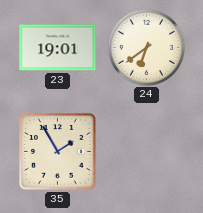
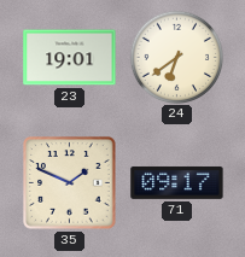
35: 1:55 -> 1:49 (70, 183)
71: none -> 09:17 (177, 182)
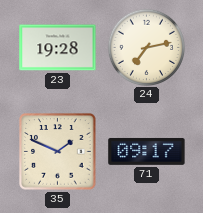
23: 19:01 -> 19:28 (58, 48)
24: 6:39 -> 7:13 (146, 47)
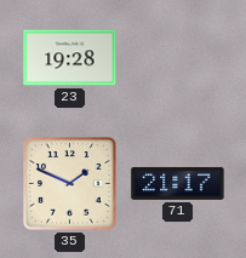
24: 7:13 -> none (146, 47)
71: 09:17 -> 21:17 (178, 183)
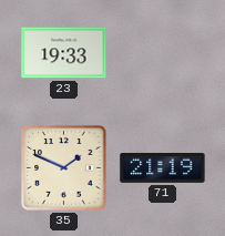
23: 19:28 -> 19:33 (64, 53)
71: 21:17 -> 21:19 (163, 167)
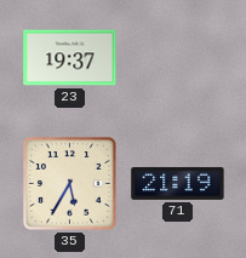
23: 19:33 -> 19:37 (70, 58)
35: 1:49 -> 5:35 (70, 184)
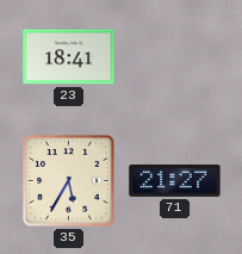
23: 19:37 -> 18:41 (69, 57)
71: 21:19 -> 21:27 (175, 180)
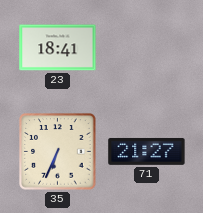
35: 5:35 -> 6:34 (58, 152)
